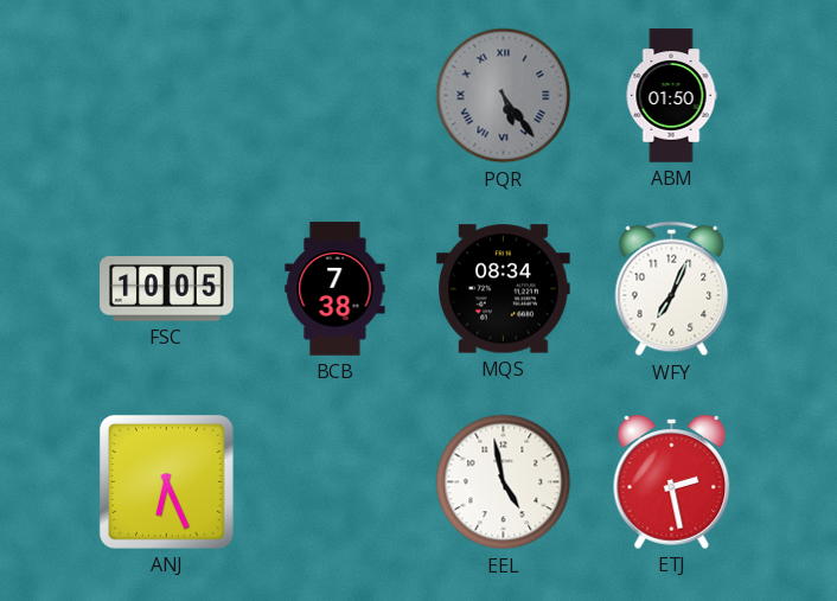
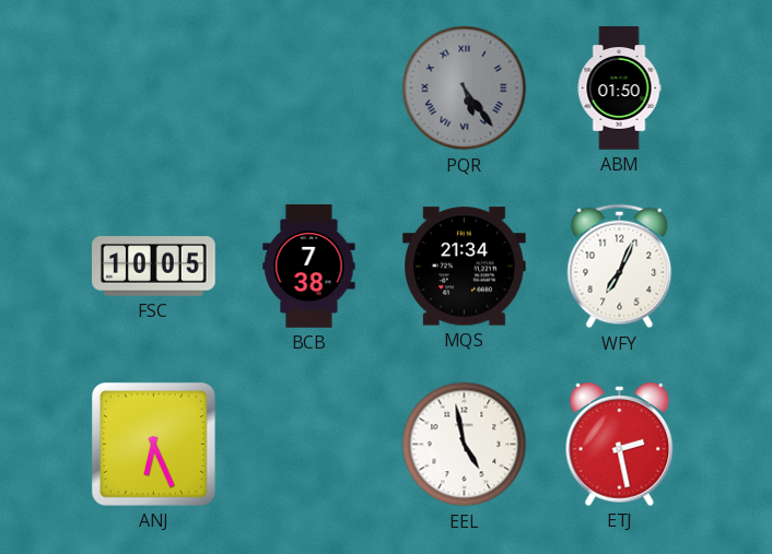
MQS: 08:34 -> 21:34 (465, 267)
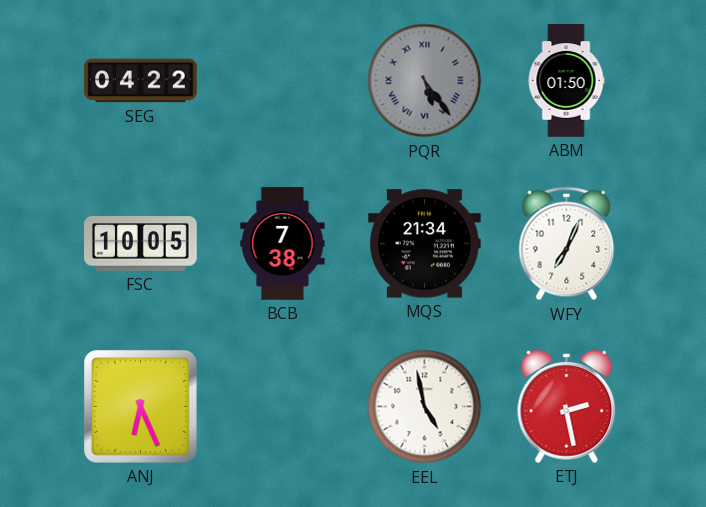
SEG: none -> 04:22 (141, 81)
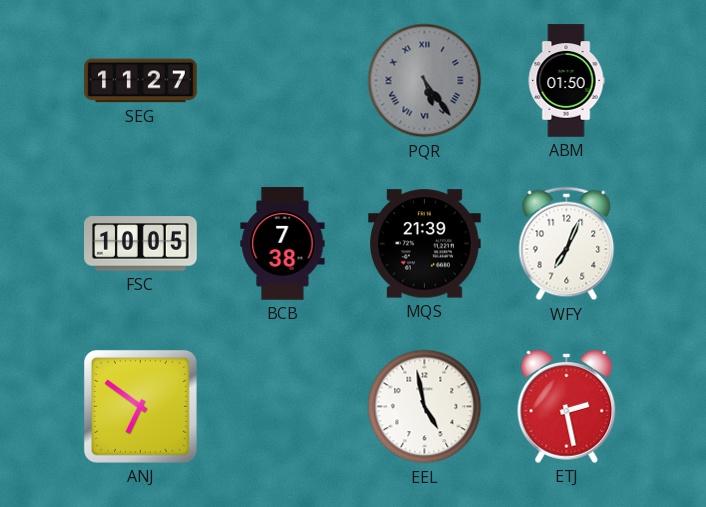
SEG: 04:22 -> 11:27 (141, 81)
MQS: 21:34 -> 21:39 (425, 244)
ANJ: 6:26 -> 6:51 (140, 406)
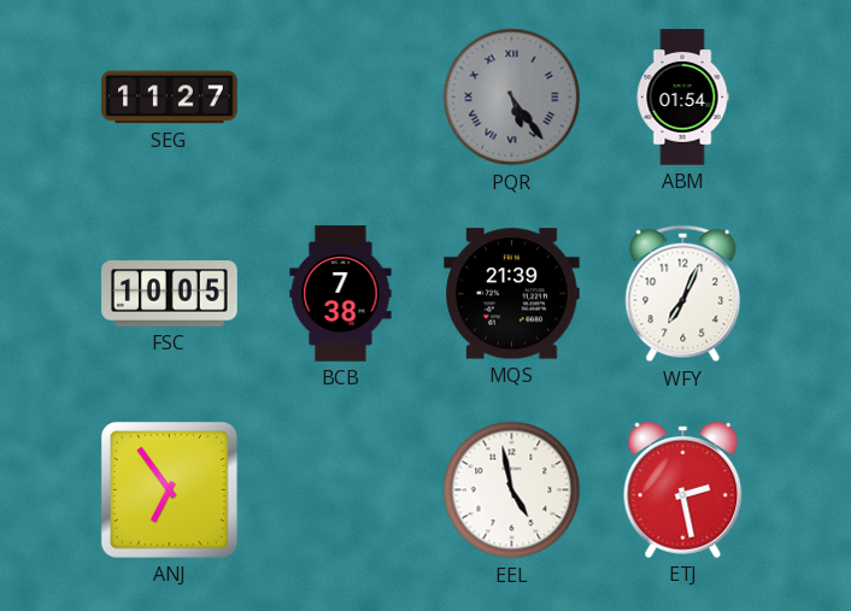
ABM: 01:50 -> 01:54 (682, 98)
ANJ: 6:51 -> 6:54 (169, 489)
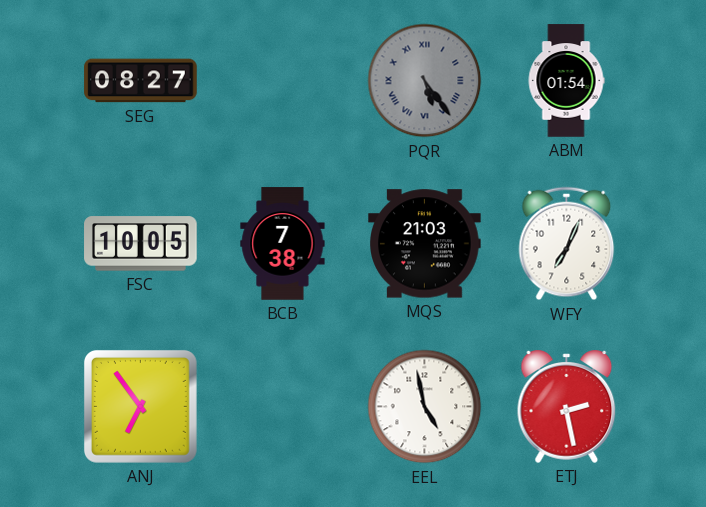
SEG: 11:27 -> 08:27 (141, 81)
MQS: 21:39 -> 21:03 (425, 244)
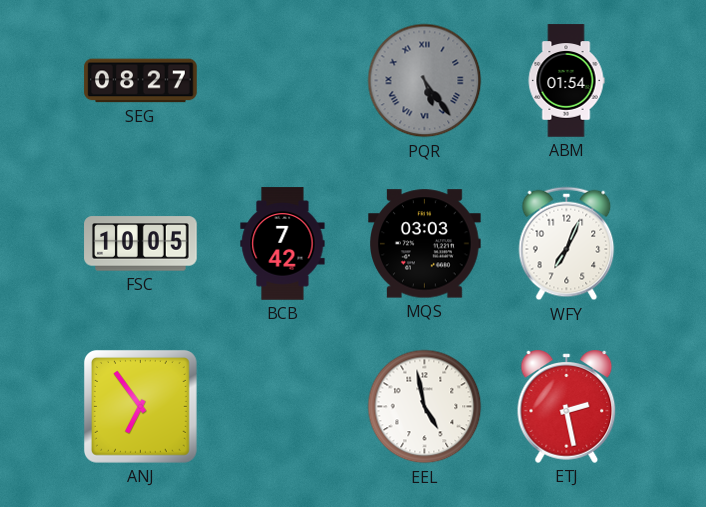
BCB: 7:38 -> 7:42 (283, 244)
MQS: 21:03 -> 03:03 (425, 244)
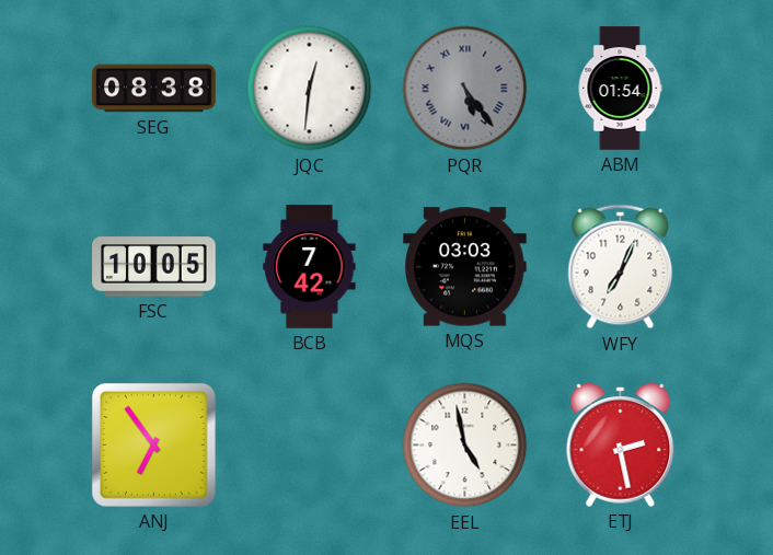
SEG: 08:27 -> 08:38 (154, 89)
JQC: none -> 12:31 (310, 89)
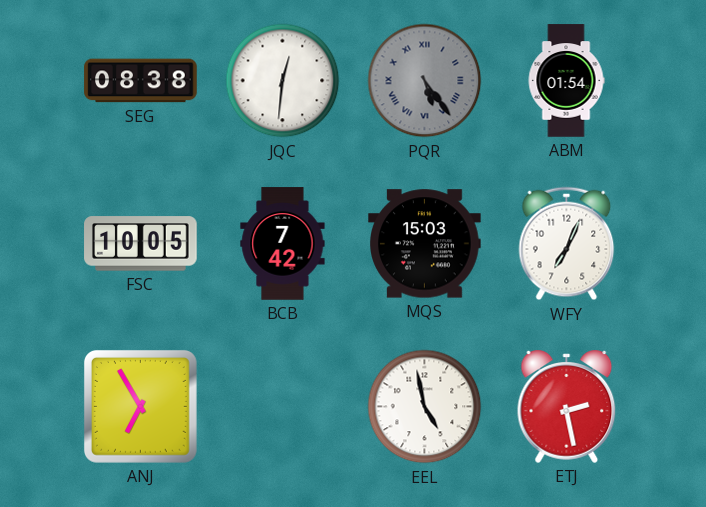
MQS: 03:03 -> 15:03 (425, 244)
ANJ: 6:54 -> 6:55 (140, 406)
